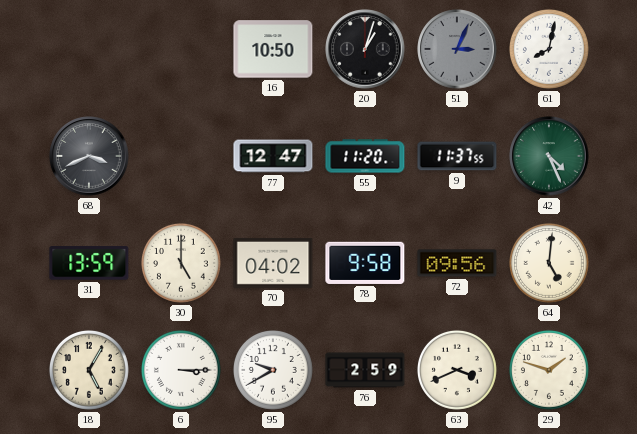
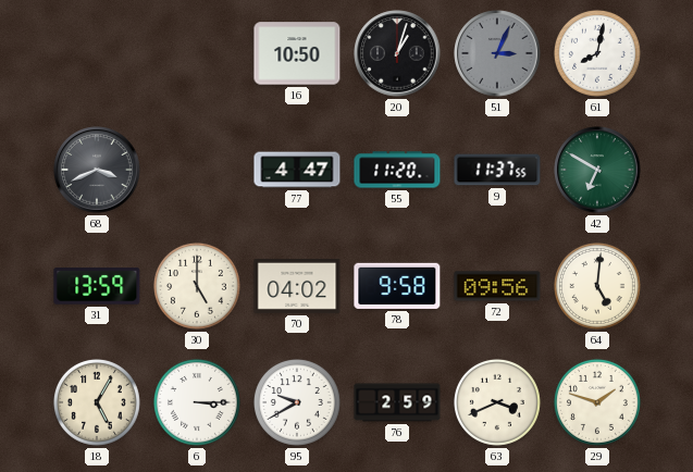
77: 12:47 -> 4:47 (297, 170)
42: 4:26 -> 6:50 (597, 170)
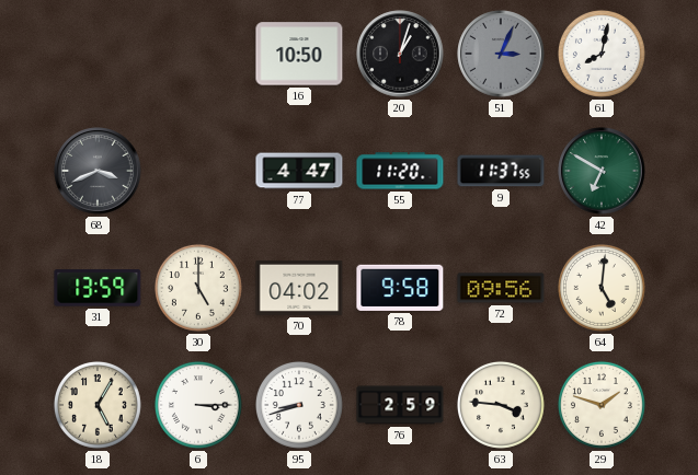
95: 9:40 -> 8:42 (299, 405)
63: 3:41 -> 3:46 (501, 405)
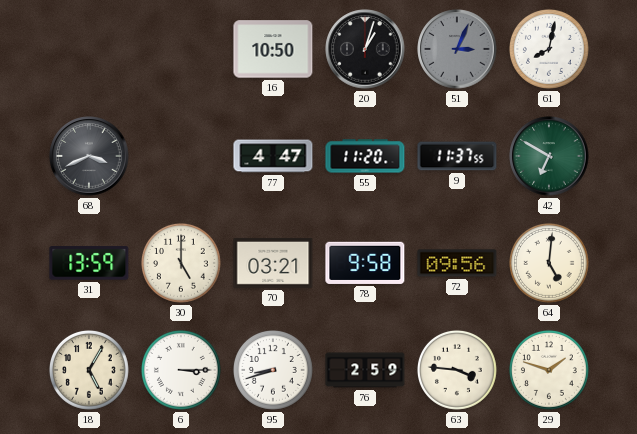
70: 04:02 -> 03:21 (273, 263)
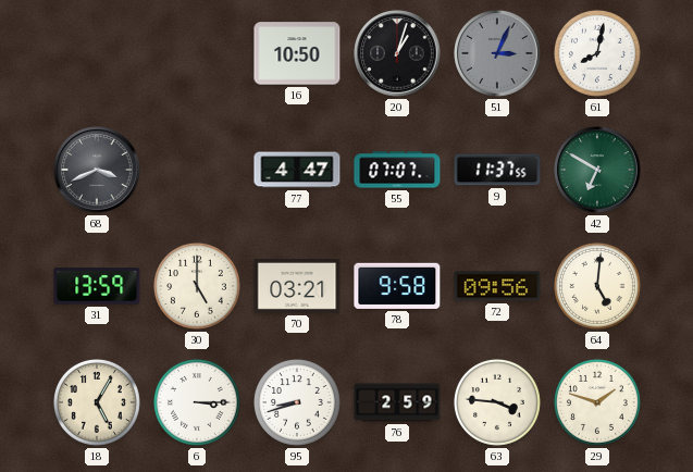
55: 11:20 -> 07:07 (397, 170)
